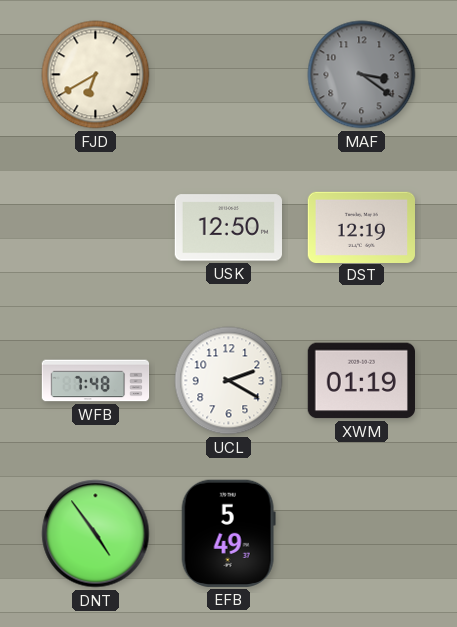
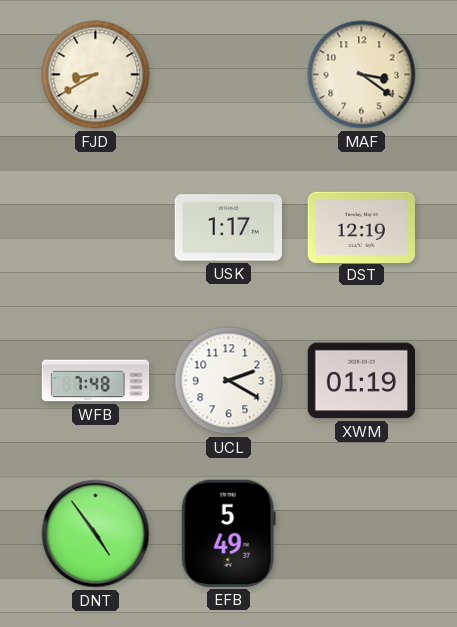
FJD: 6:40 -> 8:40 (96, 75)
MAF dial: grey -> cream (362, 75)
USK: 12:50 -> 1:17 (228, 228)
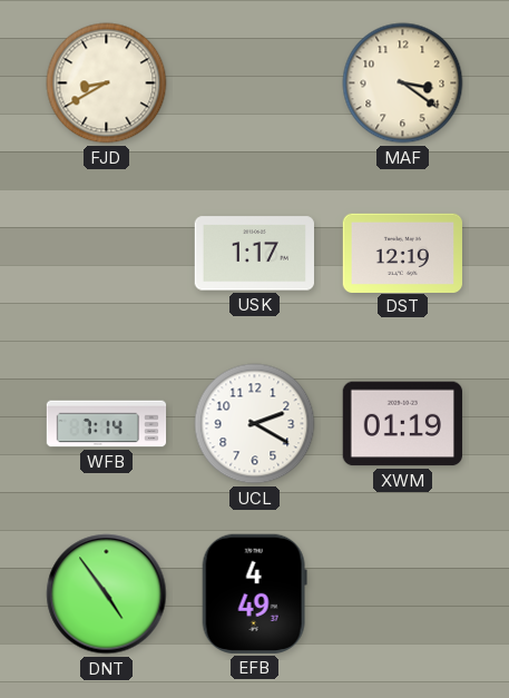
WFB: 7:48 -> 7:14 (107, 424)
EFB: 5:49 -> 4:49 (254, 593)
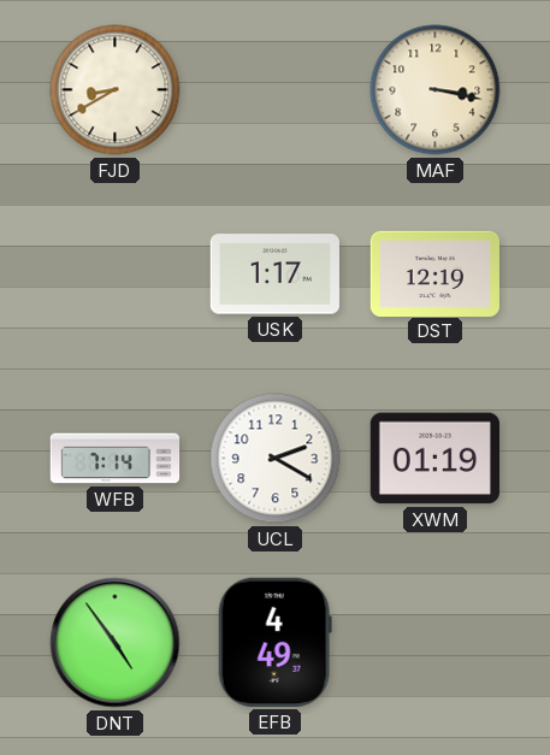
MAF: 3:21 -> 3:17 (436, 90)
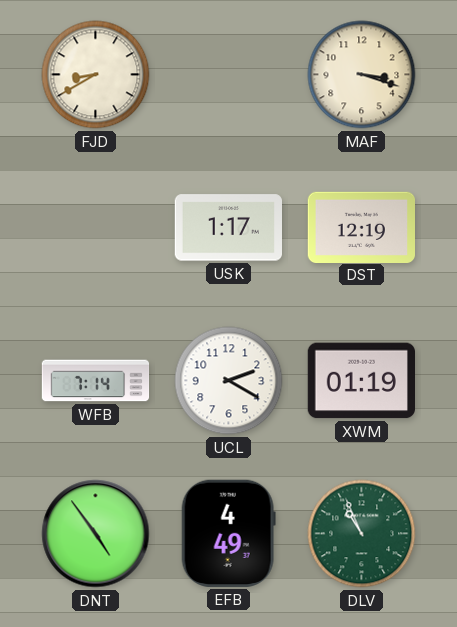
MAF: 3:17 -> 3:18 (362, 75)
DLV: none -> 10:56 (362, 534)
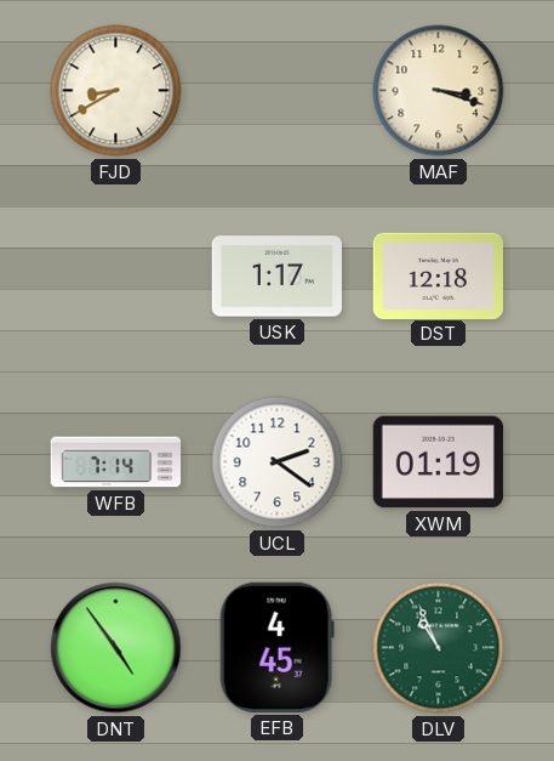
DST: 12:19 -> 12:18 (438, 276)
UCL: 2:20 -> 2:21 (278, 462)
EFB: 4:49 -> 4:45 (276, 647)
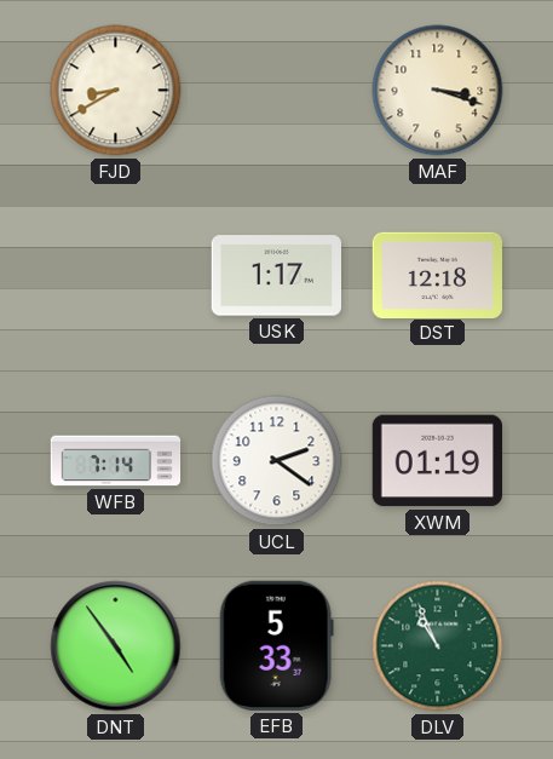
EFB: 4:45 -> 5:33 (276, 645)
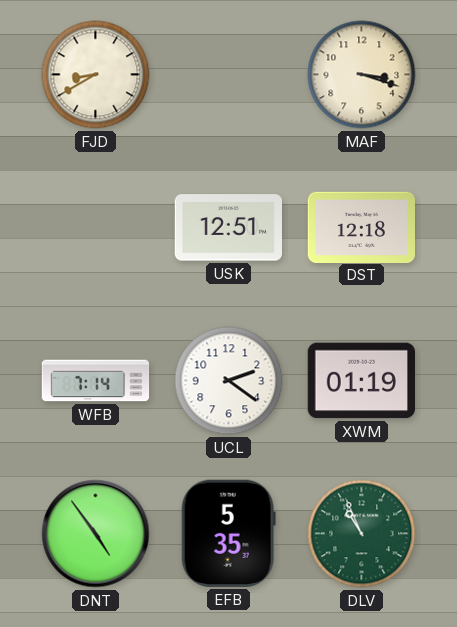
USK: 1:17 -> 12:51 (228, 228)
EFB: 5:33 -> 5:35 (228, 533)
